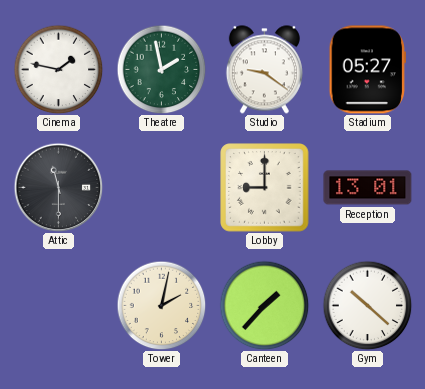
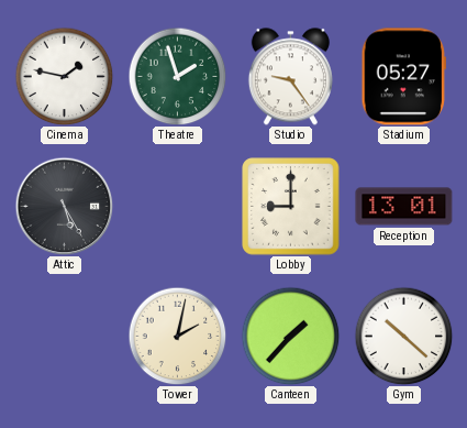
Theatre: 1:58 -> 1:57 (177, 76)
Studio: 9:21 -> 9:24 (290, 77)
Attic: 11:30 -> 5:25 (64, 206)
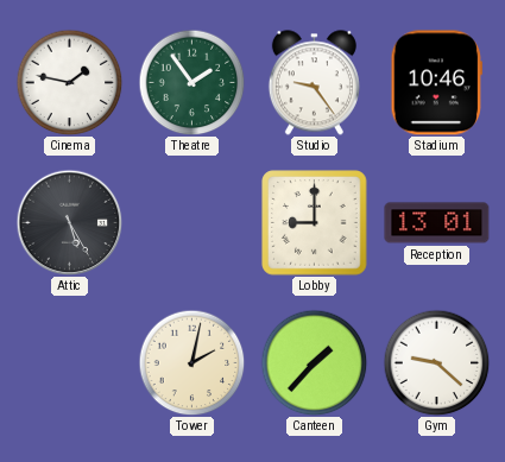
Theatre: 1:57 -> 1:54 (191, 82)
Stadium: 05:27 -> 10:46 (436, 83)
Gym: 10:22 -> 9:22 (436, 362)
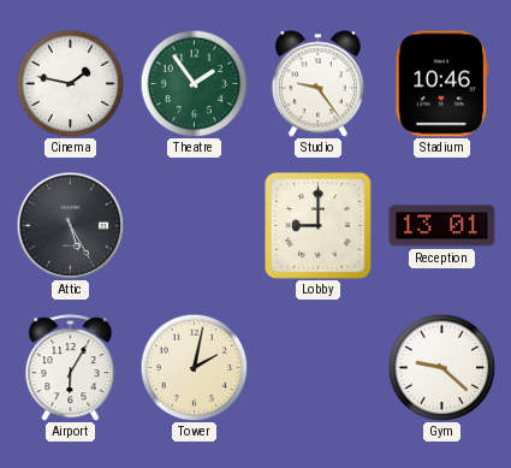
Airport: none -> 6:05 (71, 368)
Canteen: 1:37 -> none (314, 362)
